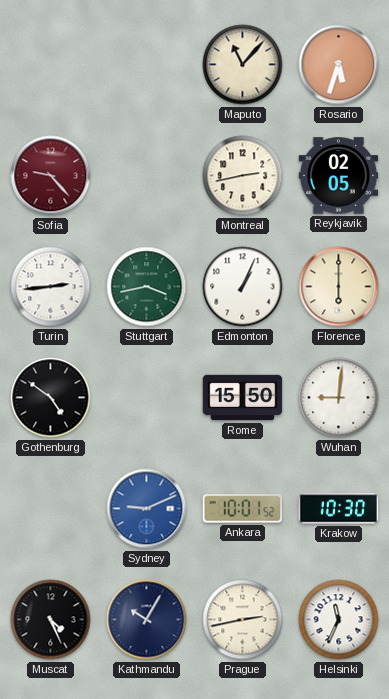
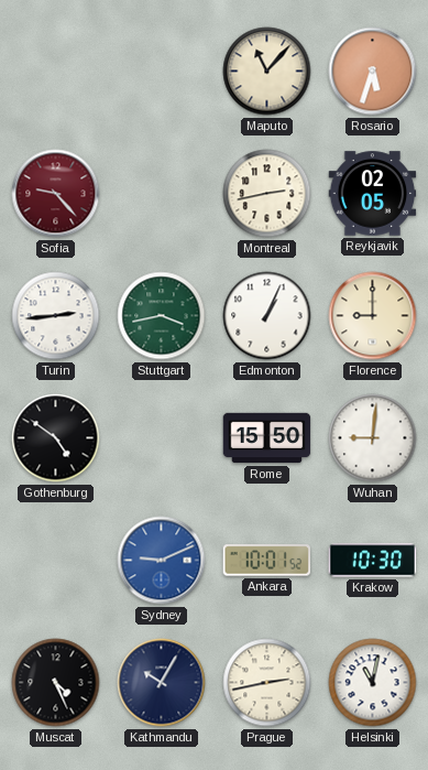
Florence: 6:00 -> 9:00 (373, 316)
Helsinki: 11:34 -> 11:02 (373, 683)
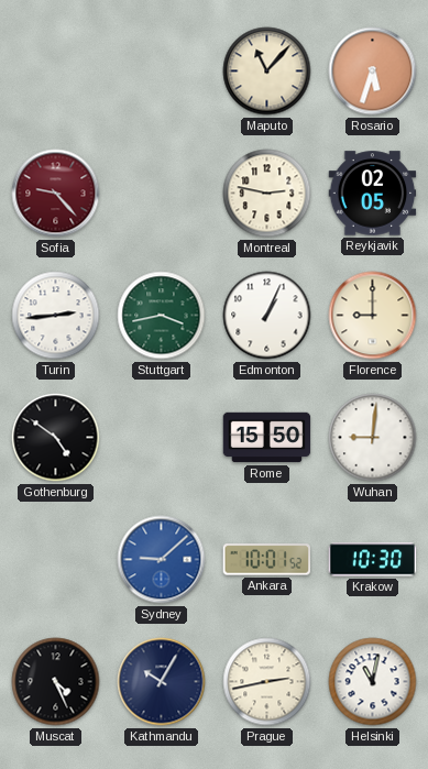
Montreal: 2:43 -> 2:47 (267, 194)
Sydney: 9:11 -> 9:08 (162, 560)
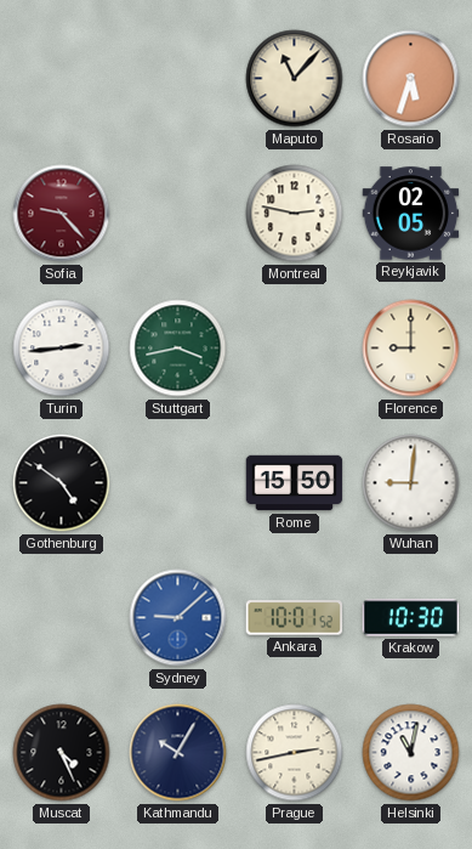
Edmonton: 1:04 -> none (267, 316)
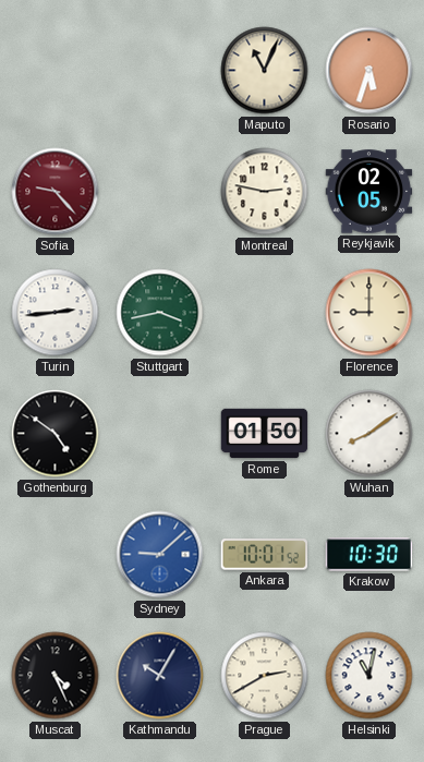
Maputo: 11:07 -> 11:04 (265, 71)
Rome: 15:50 -> 01:50 (265, 434)
Wuhan: 9:01 -> 8:09 (370, 434)
Prague: 2:43 -> 2:40 (265, 676)
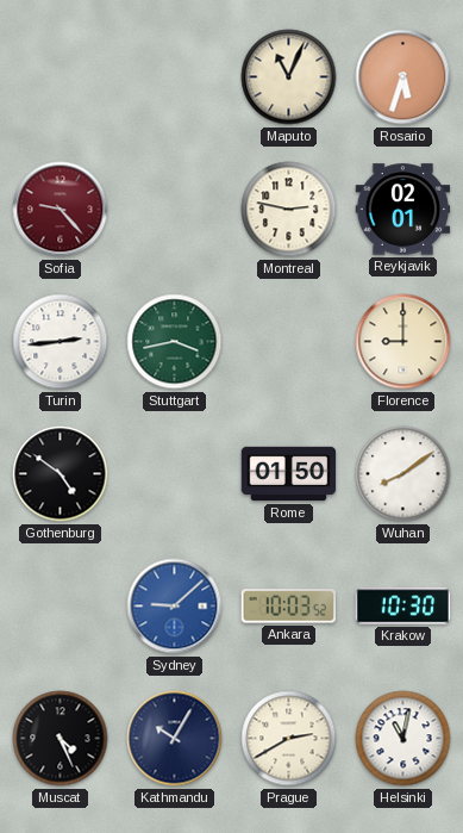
Reykjavik: 02:05 -> 02:01 (403, 210)
Ankara: 10:01 -> 10:03 (289, 607)
